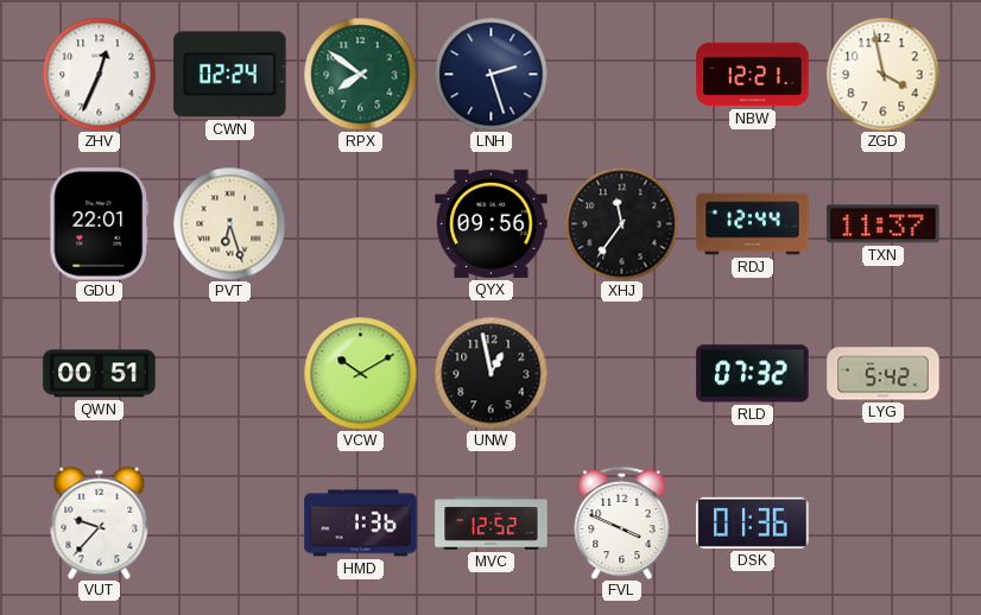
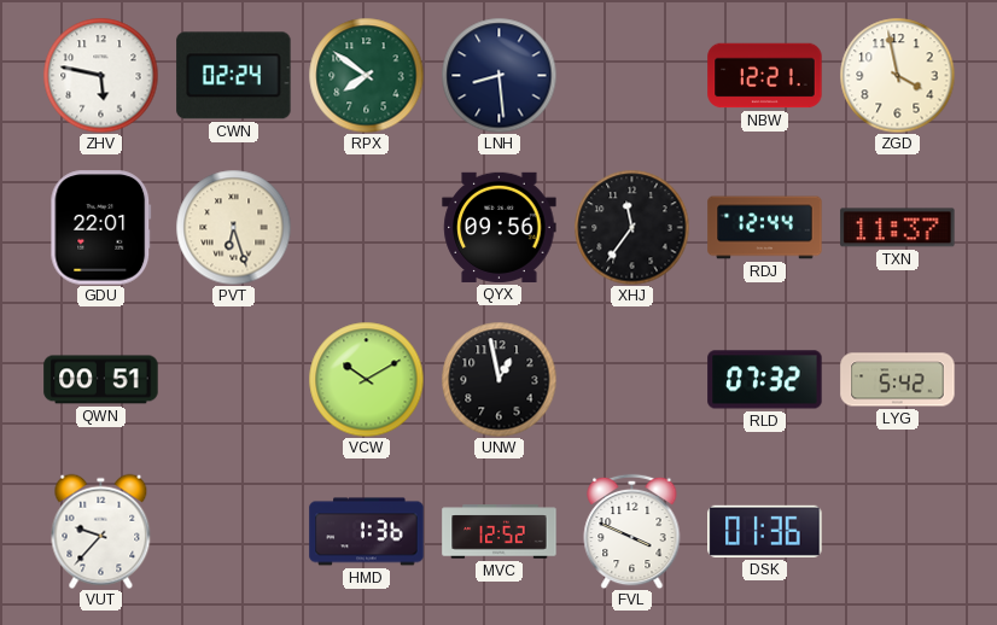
ZHV: 12:34 -> 5:47 (100, 75)
LNH: 2:27 -> 8:29 (498, 75)
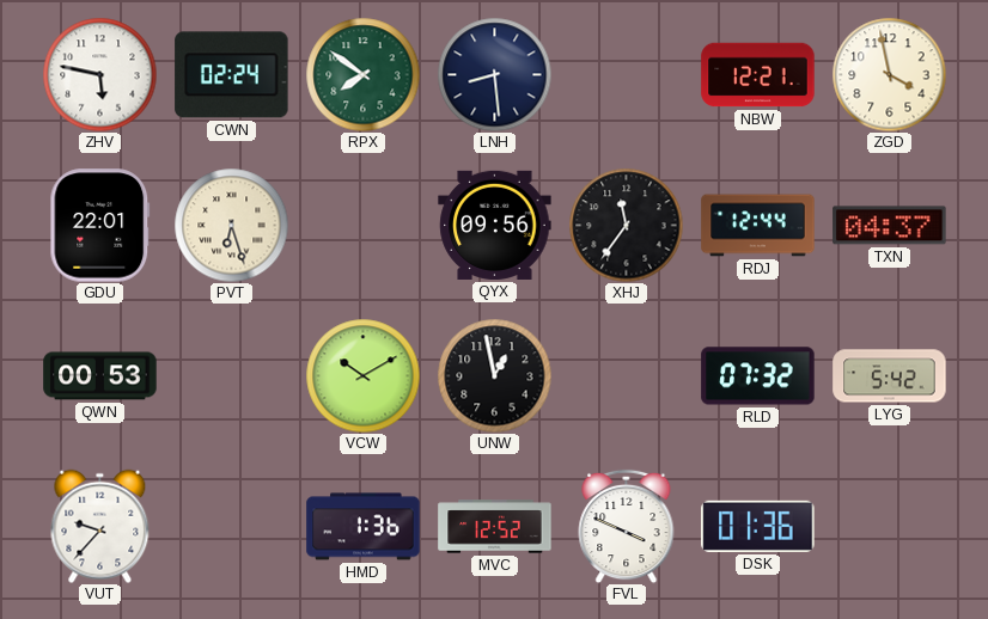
TXN: 11:37 -> 04:37 (890, 226)
QWN: 00:51 -> 00:53 (100, 376)
